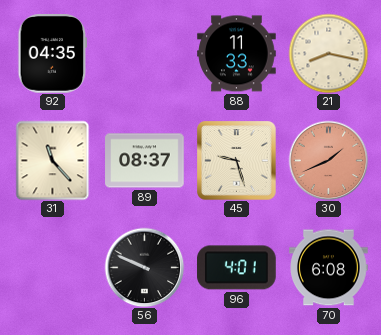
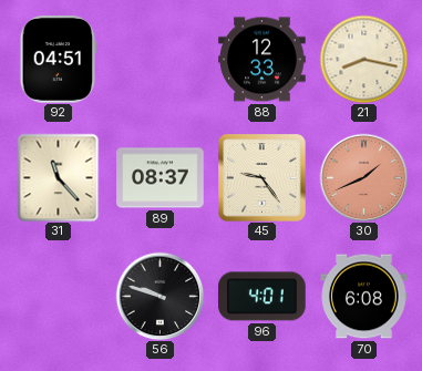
92: 04:35 -> 04:51 (59, 60)
88: 11:33 -> 12:33 (263, 60)
45: 9:27 -> 9:24 (263, 178)
56: 9:49 -> 9:48 (159, 296)
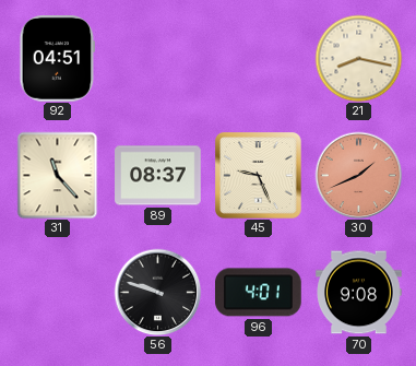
88: 12:33 -> none (263, 60)
45: 9:24 -> 9:26 (259, 176)
70: 6:08 -> 9:08 (359, 293)
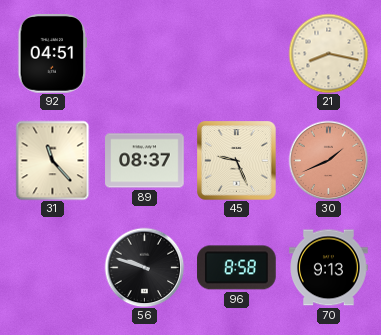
96: 4:01 -> 8:58 (237, 268)
70: 9:08 -> 9:13 (329, 268)
